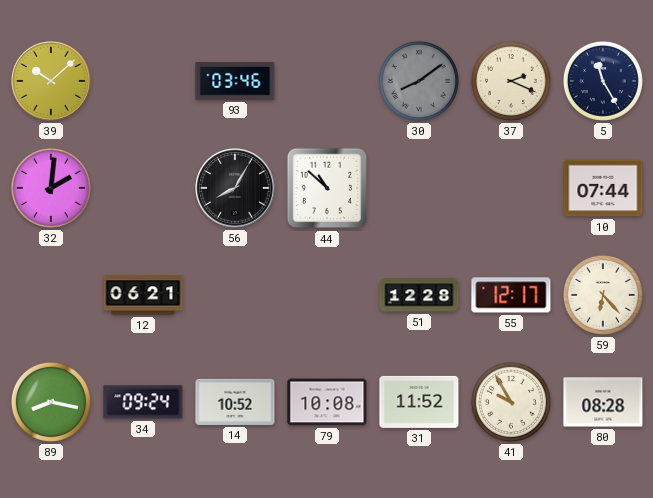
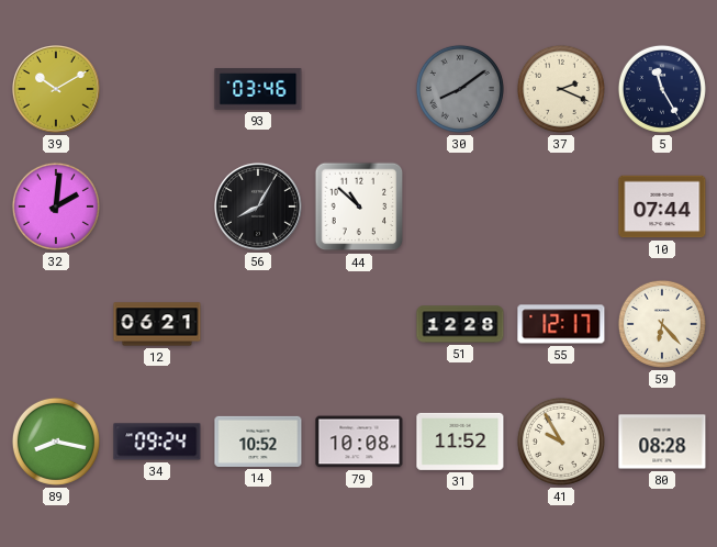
39: 10:08 -> 10:10 (57, 90)
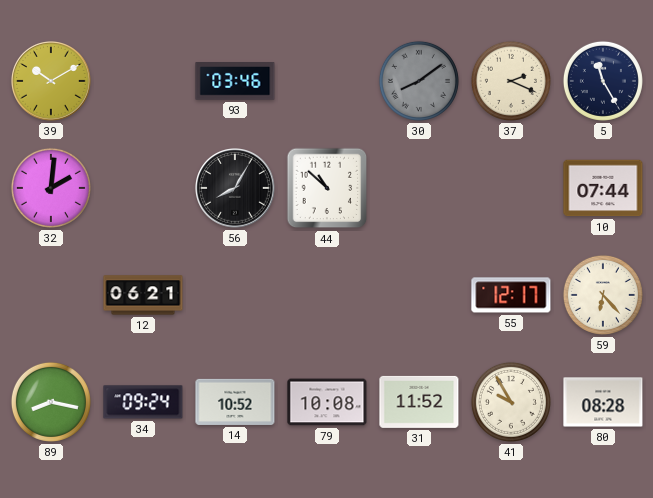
51: 12:28 -> none (460, 324)
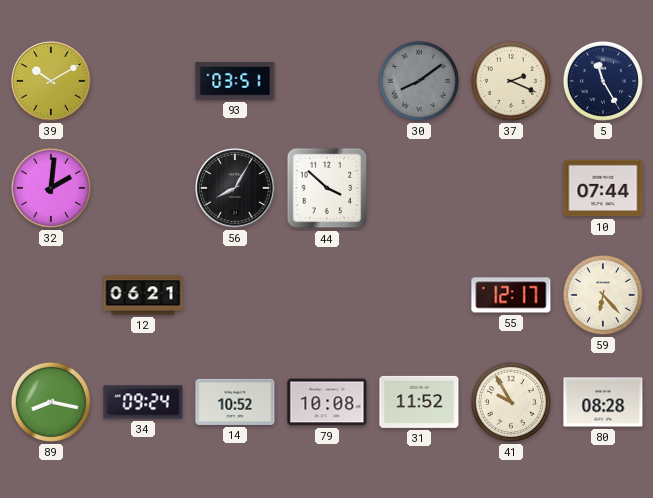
93: 03:46 -> 03:51 (235, 82)
44: 10:52 -> 3:52 (327, 188)
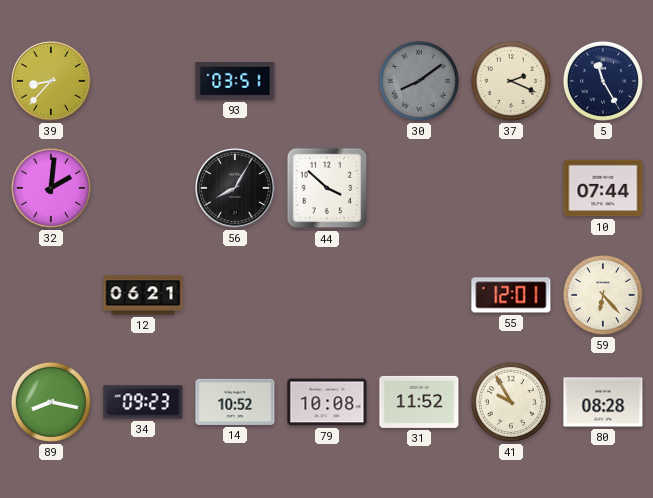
39: 10:10 -> 8:37 (52, 82)
55: 12:17 -> 12:01 (511, 295)
34: 09:24 -> 09:23 (143, 402)
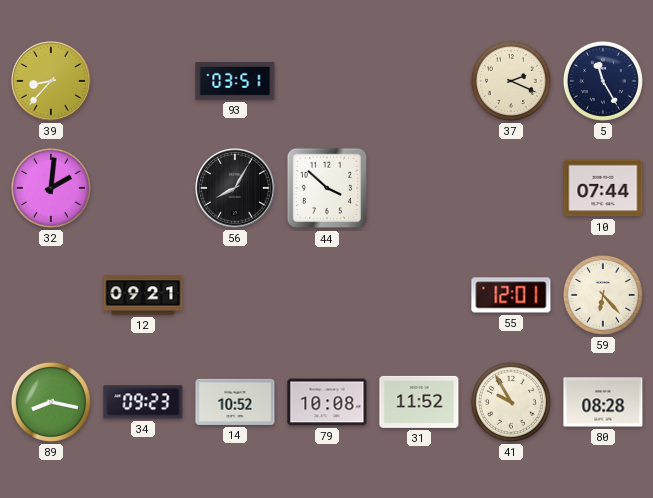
30: 8:09 -> none (419, 81)
12: 06:21 -> 09:21 (143, 295)
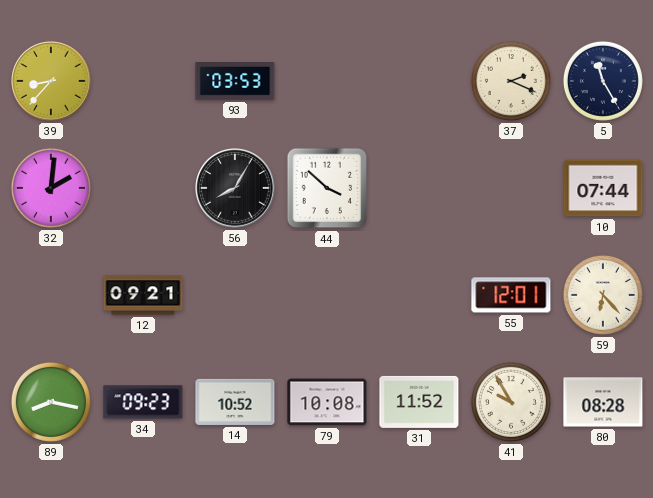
93: 03:51 -> 03:53 (235, 82)
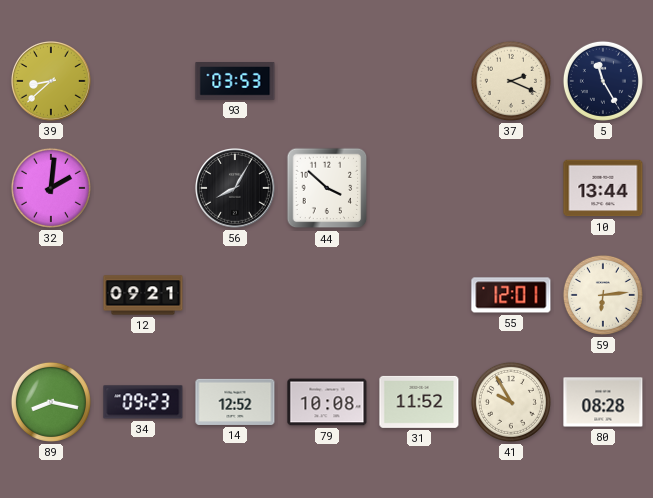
39: 8:37 -> 8:38 (52, 82)
10: 07:44 -> 13:44 (603, 188)
59: 6:23 -> 6:14 (603, 295)
14: 10:52 -> 12:52 (235, 402)
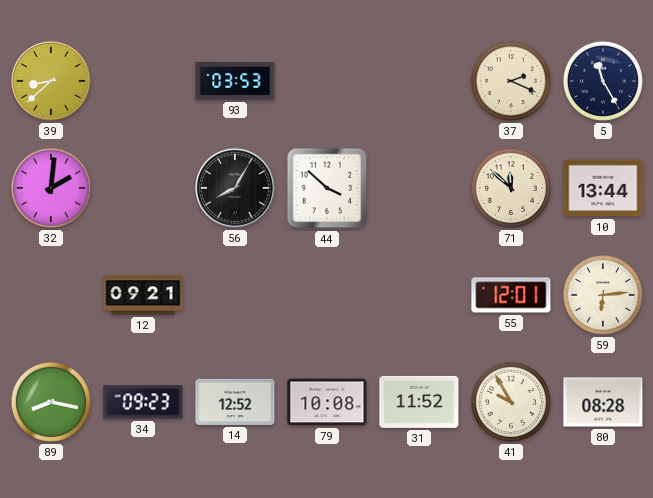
71: none -> 11:52 (511, 188)
